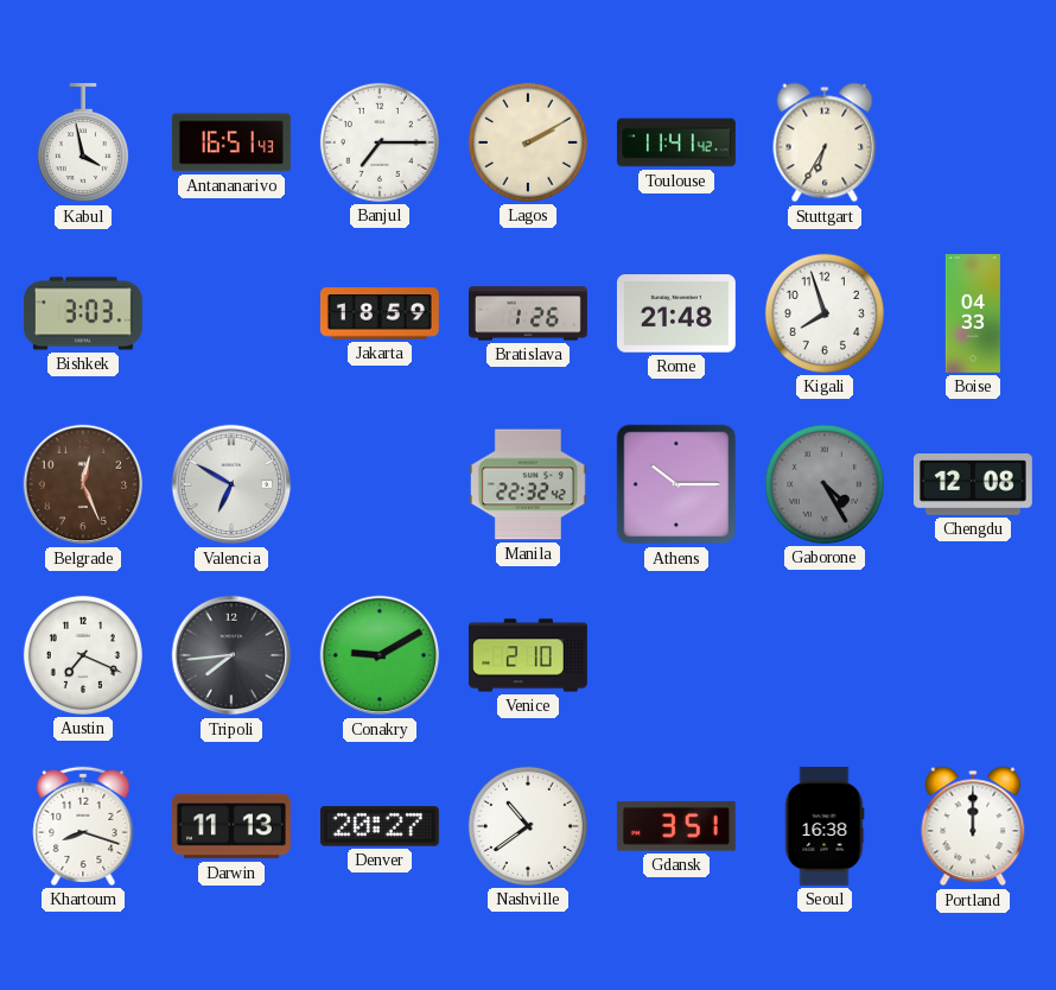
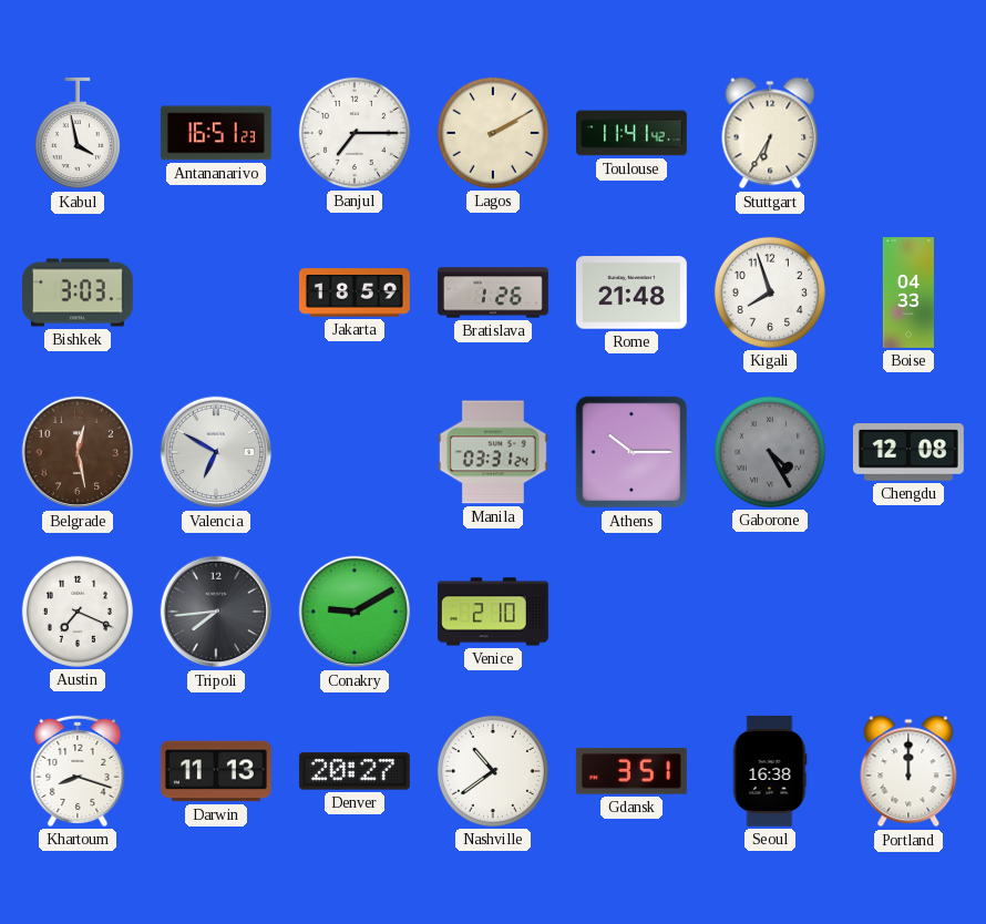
Antananarivo: 16:51:43 -> 16:51:23 (216, 133)
Belgrade: 12:26 -> 12:28 (78, 452)
Manila: 22:32 -> 03:31 (493, 452)
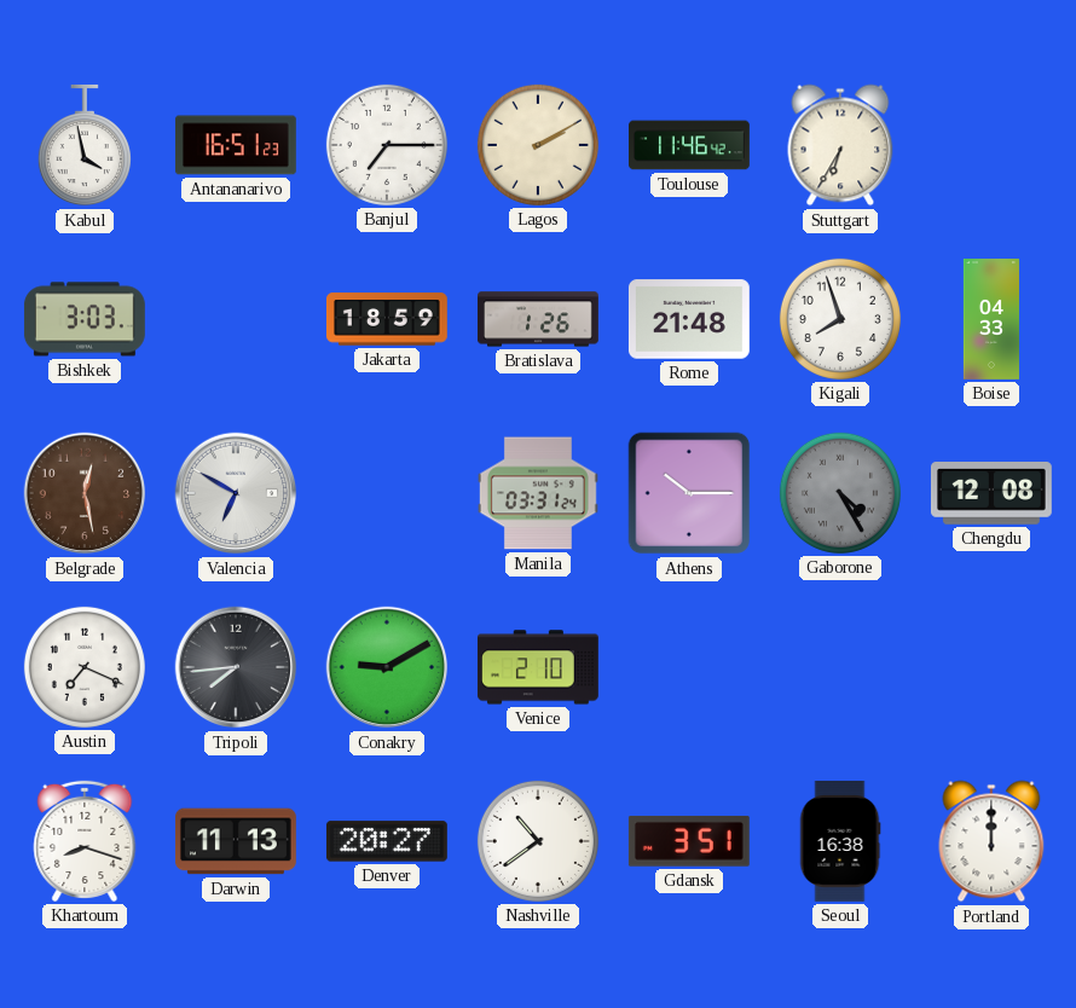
Toulouse: 11:41 -> 11:46 (690, 145)
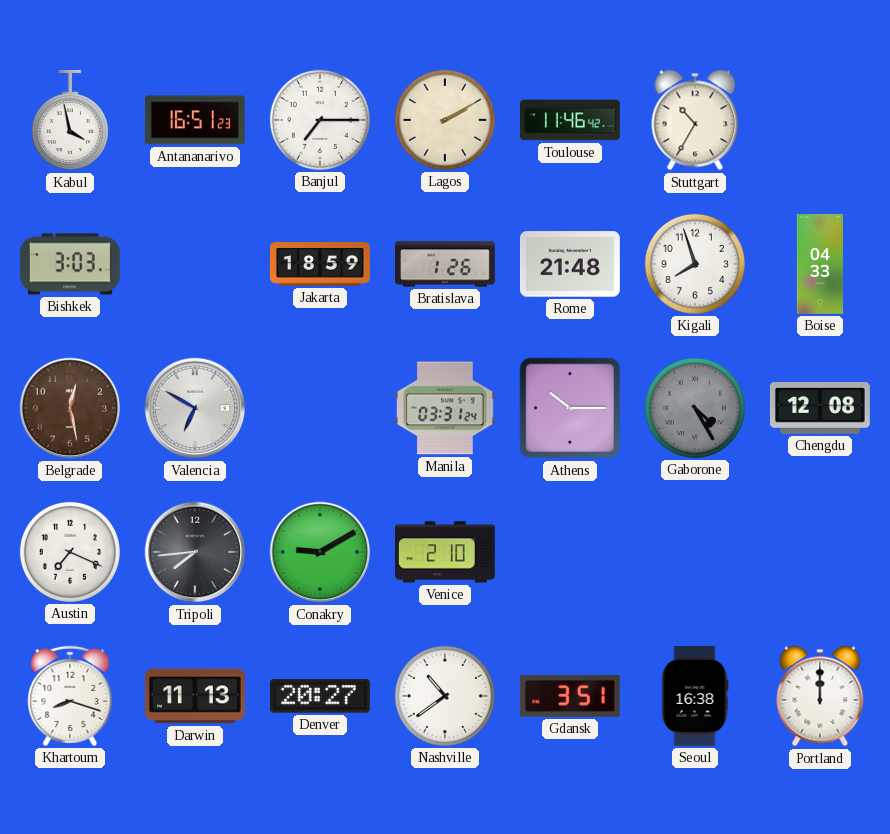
Stuttgart: 6:35 -> 10:35 (695, 120)
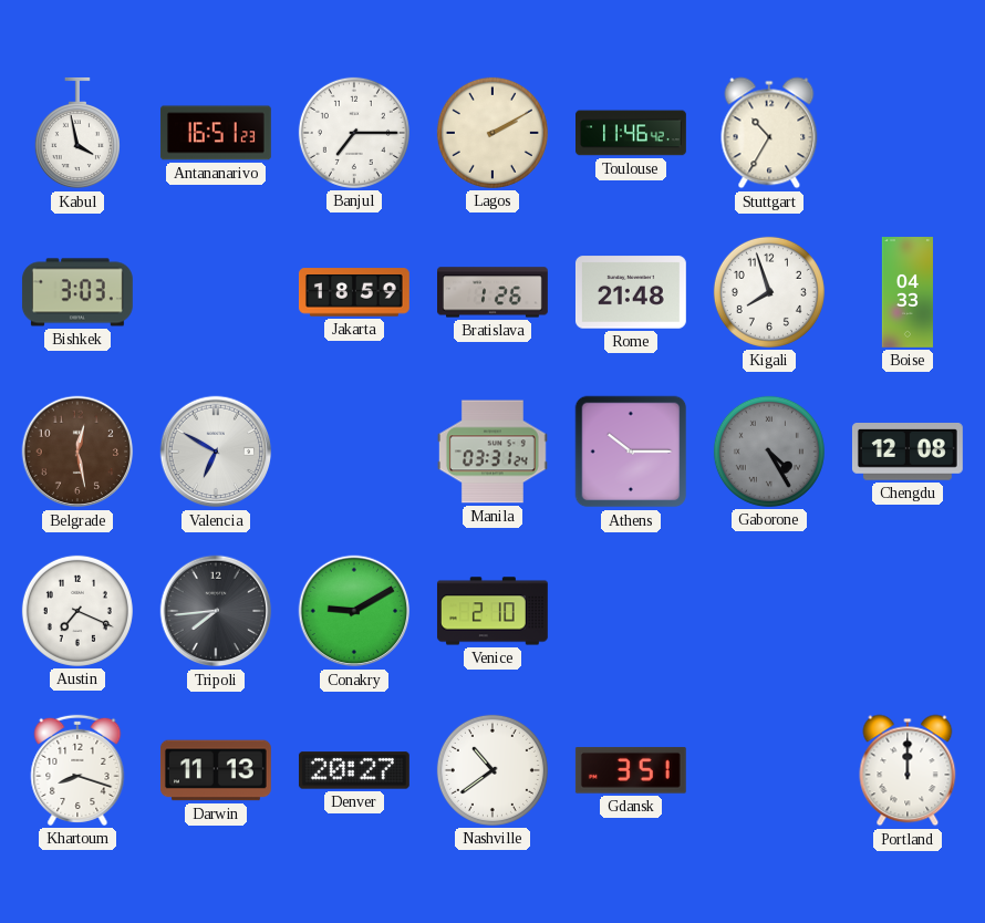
Seoul: 16:38 -> none (695, 696)
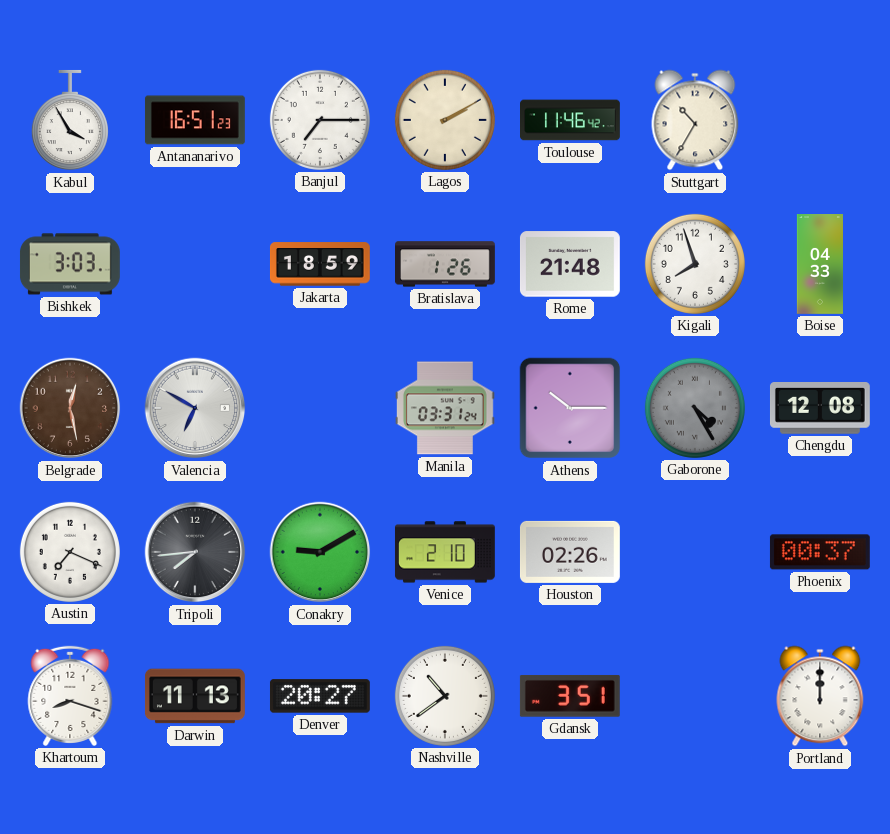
Kabul: 3:58 -> 3:55 (70, 120)
Houston: none -> 02:26 (570, 552)
Phoenix: none -> 00:37 (820, 552)
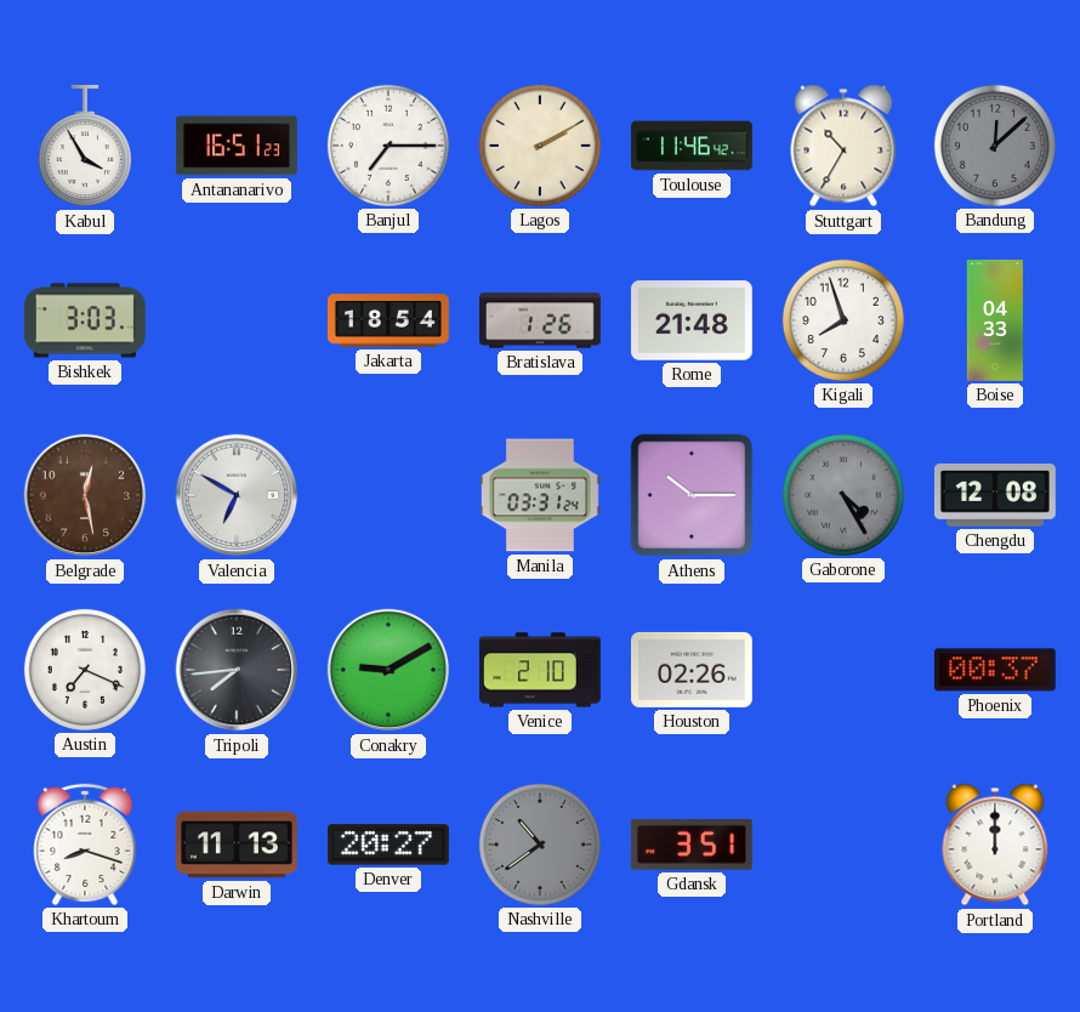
Bandung: none -> 12:08 (995, 146)
Jakarta: 18:59 -> 18:54 (388, 320)
Nashville dial: white -> grey (540, 845)
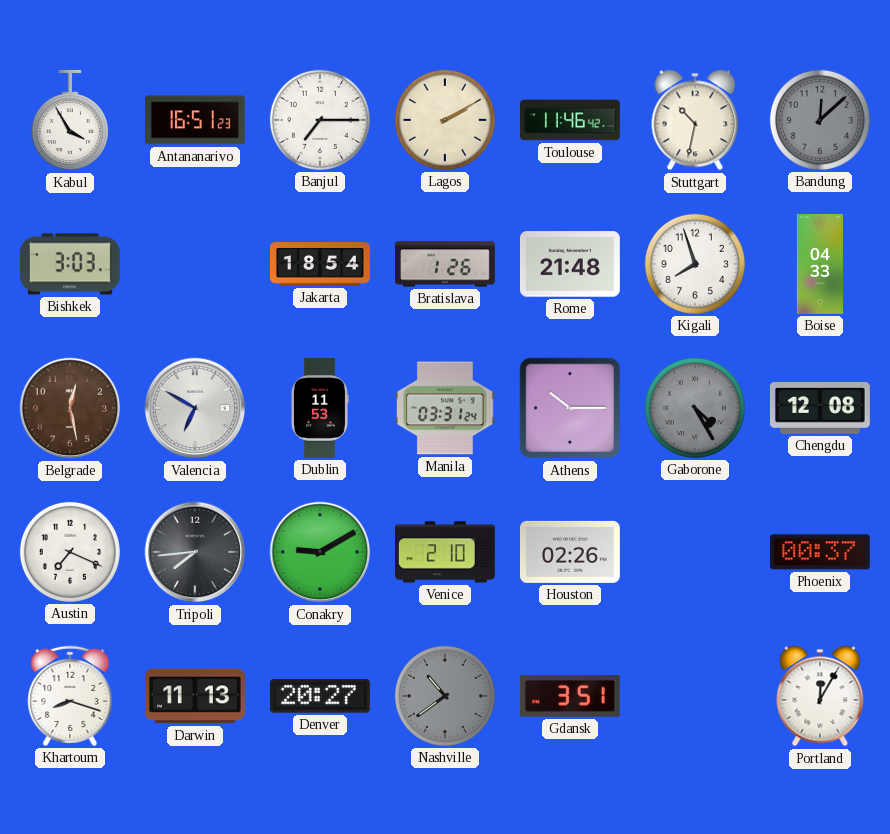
Stuttgart: 10:35 -> 10:32 (695, 120)
Dublin: none -> 11:53 (320, 408)
Portland: 12:00 -> 12:05 (820, 696)
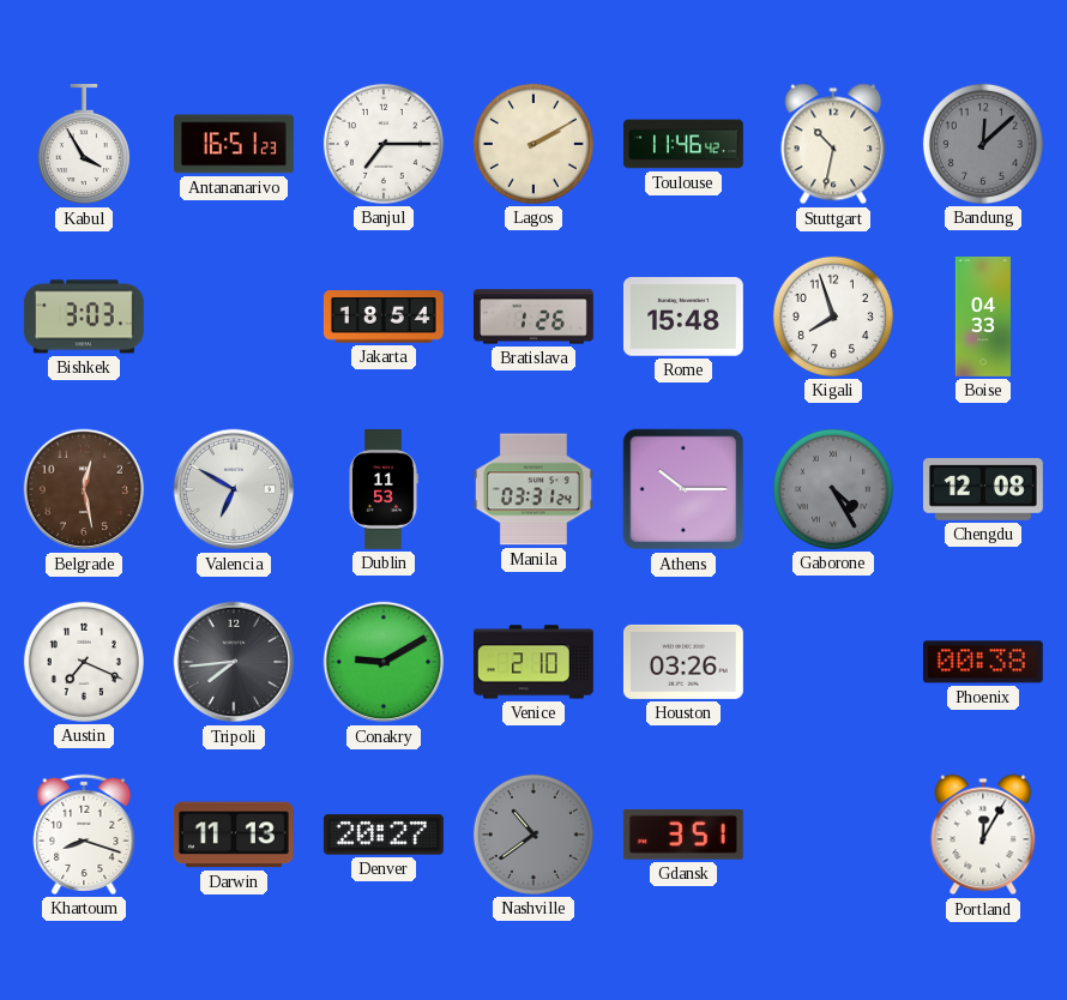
Rome: 21:48 -> 15:48 (683, 317)
Houston: 02:26 -> 03:26 (683, 662)
Phoenix: 00:37 -> 00:38 (983, 662)
